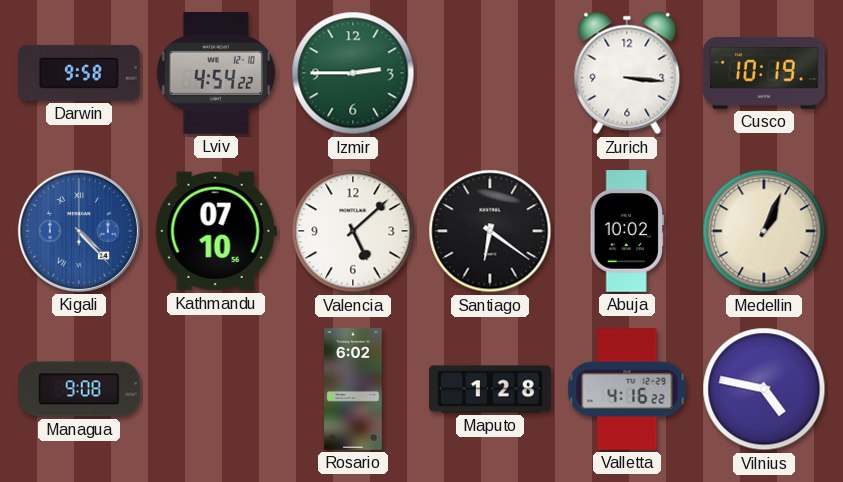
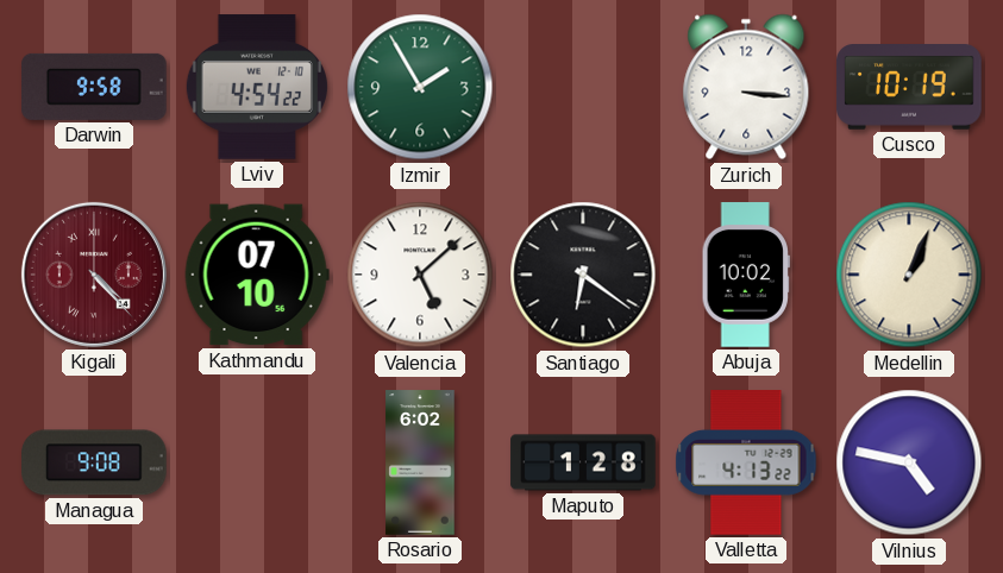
Izmir: 2:45 -> 1:55 (420, 87)
Kigali dial: blue -> burgundy (94, 275)
Valletta: 4:16 -> 4:13 (746, 462)
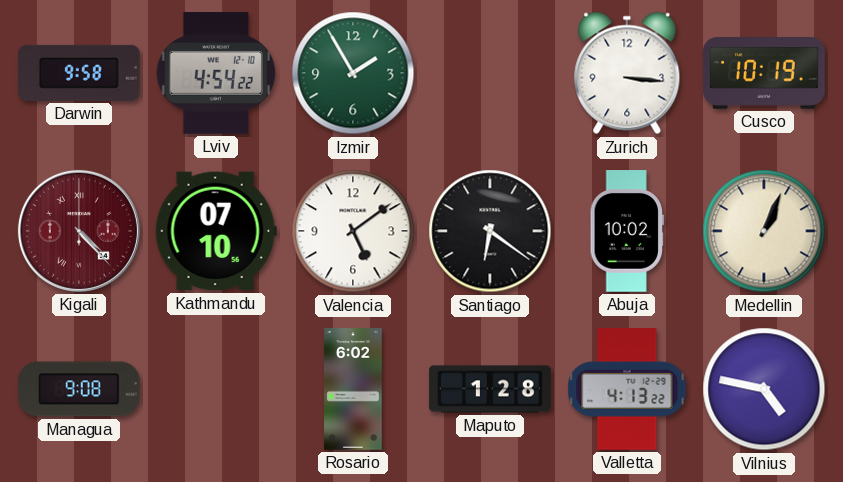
Valencia: 5:08 -> 5:09 (353, 231)
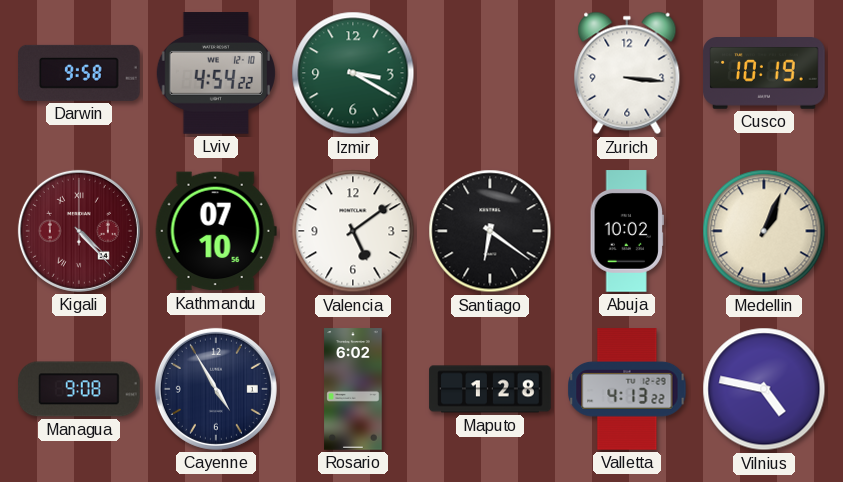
Izmir: 1:55 -> 3:20 (353, 73)
Cayenne: none -> 4:55 (216, 389)
